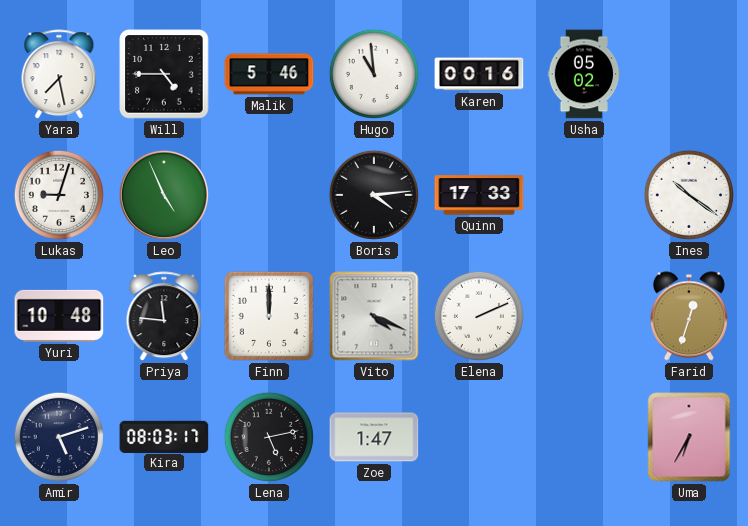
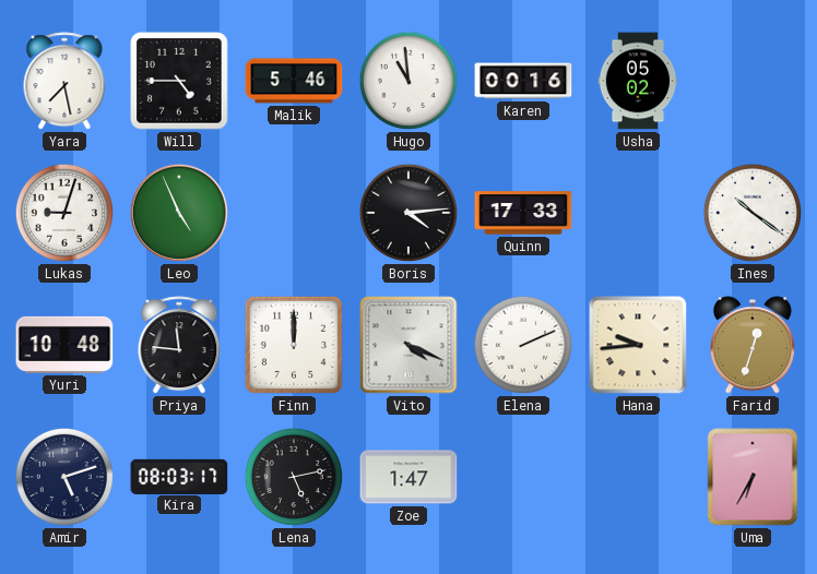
Hana: none -> 9:44 (638, 345)
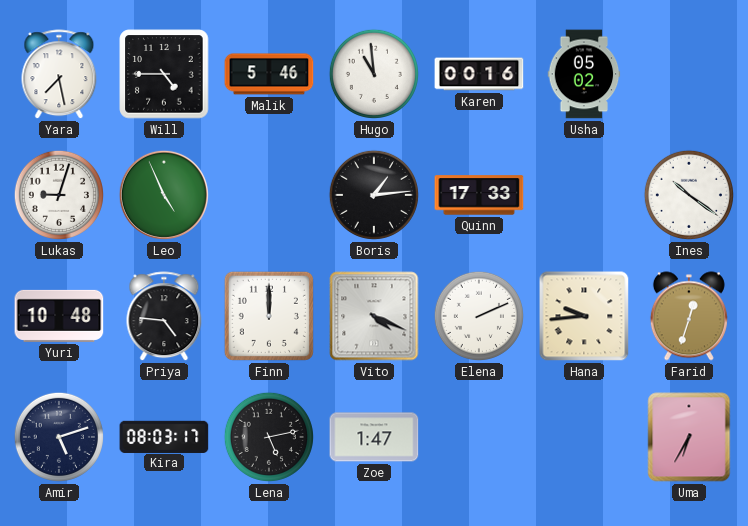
Boris: 4:14 -> 1:14 (374, 195)
Priya: 11:46 -> 4:46 (164, 317)
